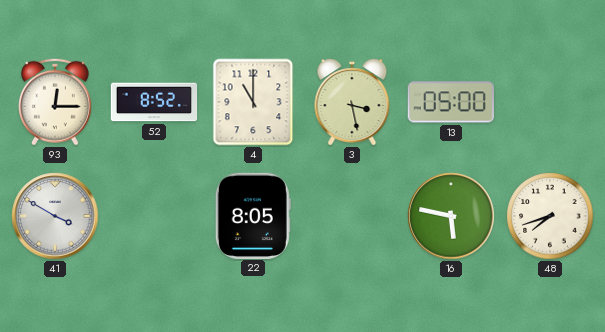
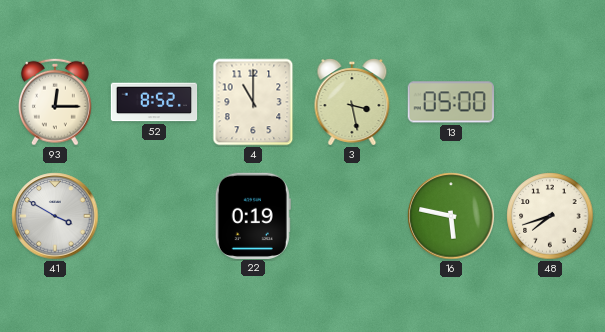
22: 8:05 -> 0:19 (253, 215)
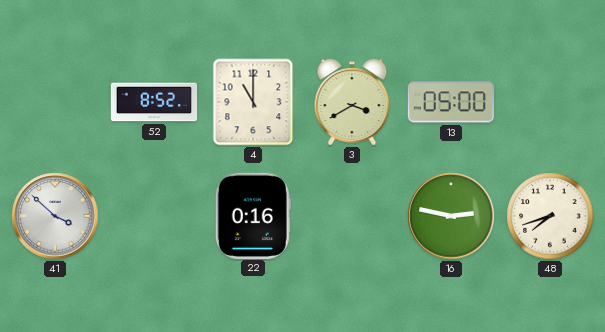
93: 12:15 -> none (55, 102)
3: 3:28 -> 3:40 (352, 103)
41: 3:50 -> 3:52 (55, 216)
22: 0:19 -> 0:16 (253, 215)
16: 5:47 -> 2:47 (451, 216)
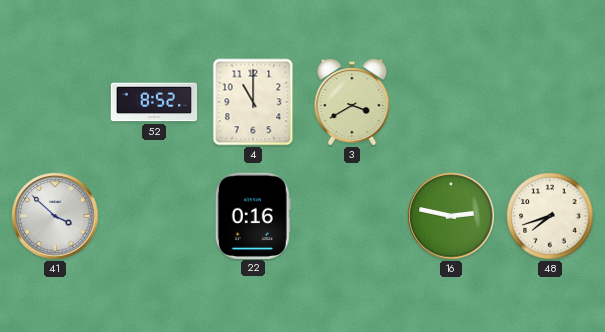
13: 05:00 -> none (451, 102)
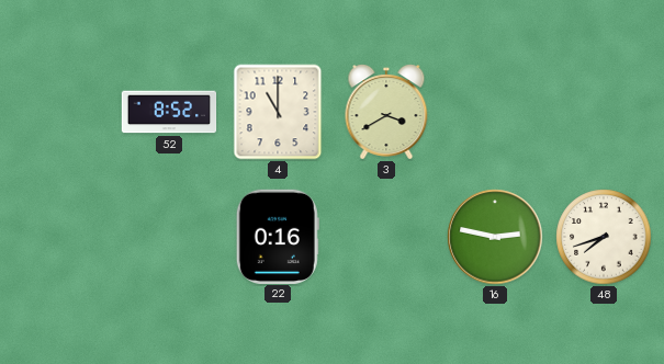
41: 3:52 -> none (55, 216)
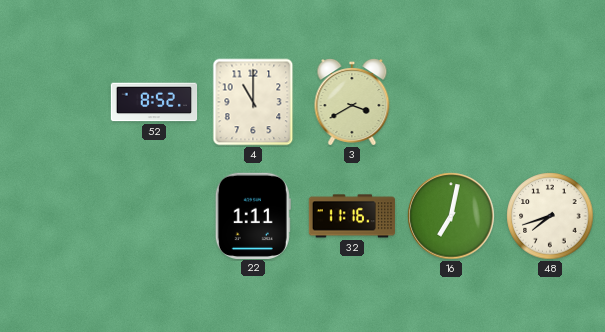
22: 0:16 -> 1:11 (253, 215)
32: none -> 11:16 (351, 216)
16: 2:47 -> 7:02 (451, 216)
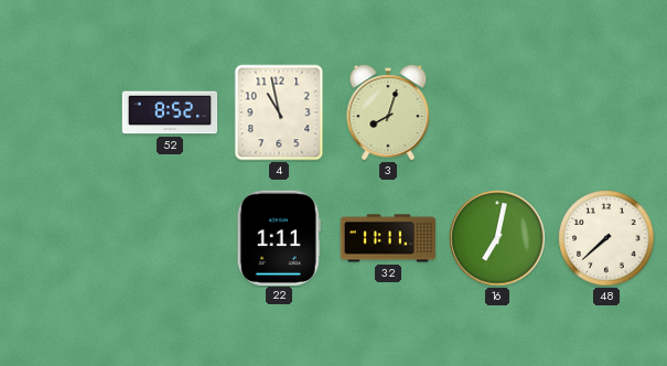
4: 11:00 -> 10:58 (279, 112)
3: 3:40 -> 8:03 (388, 114)
32: 11:16 -> 11:11 (387, 238)
48: 7:42 -> 7:38 (606, 238)
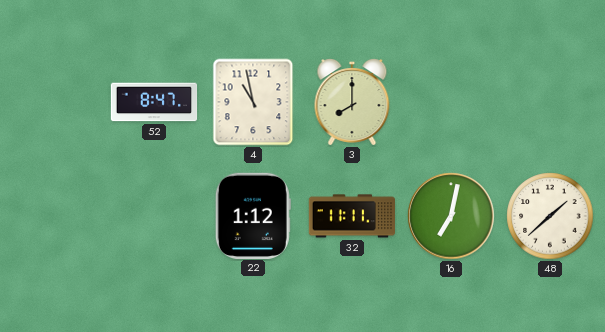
52: 8:52 -> 8:47 (154, 102)
3: 8:03 -> 8:00 (352, 103)
22: 1:11 -> 1:12 (253, 215)
48: 7:38 -> 1:38 (550, 216)
